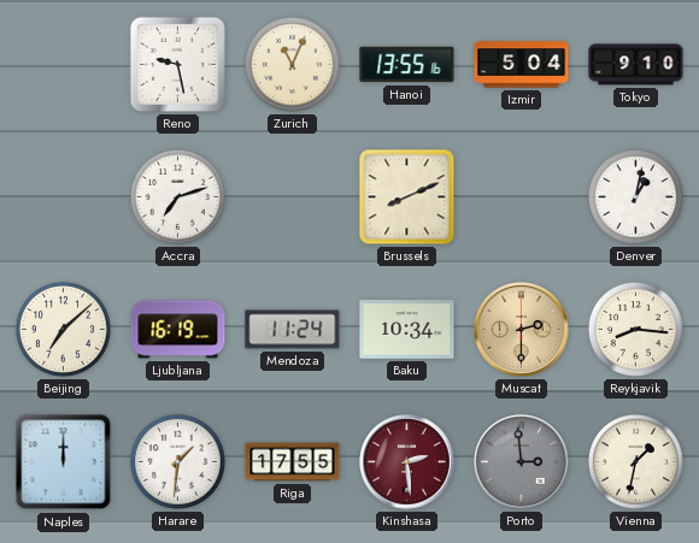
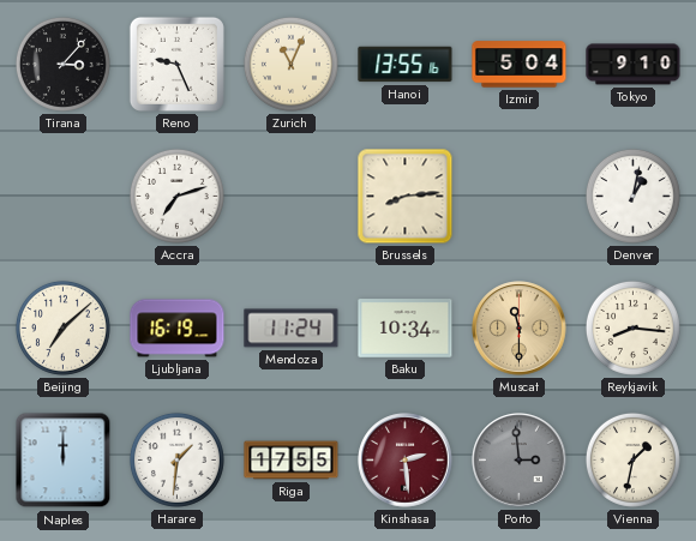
Tirana: none -> 3:07 (62, 64)
Reno: 9:28 -> 9:26 (176, 64)
Brussels: 8:11 -> 8:14 (406, 197)
Muscat: 2:30 -> 11:30 (520, 329)
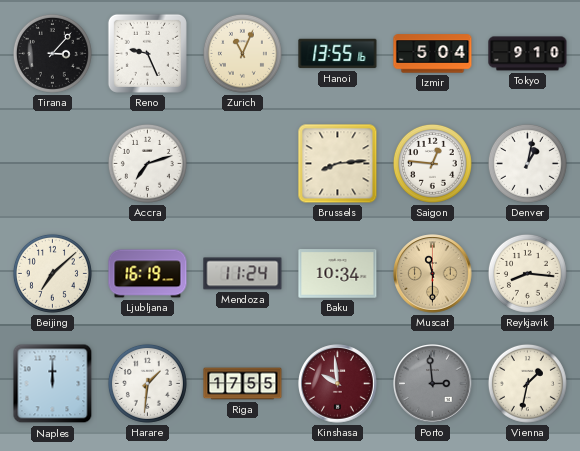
Saigon: none -> 12:46 (432, 163)
Kinshasa: 2:29 -> 9:59 (338, 384)
